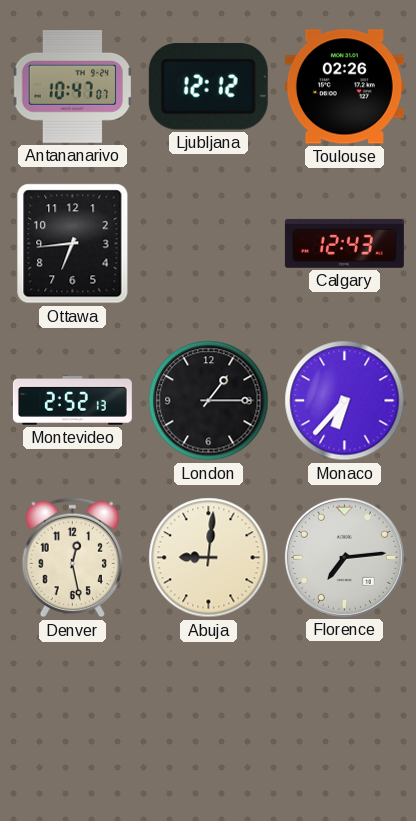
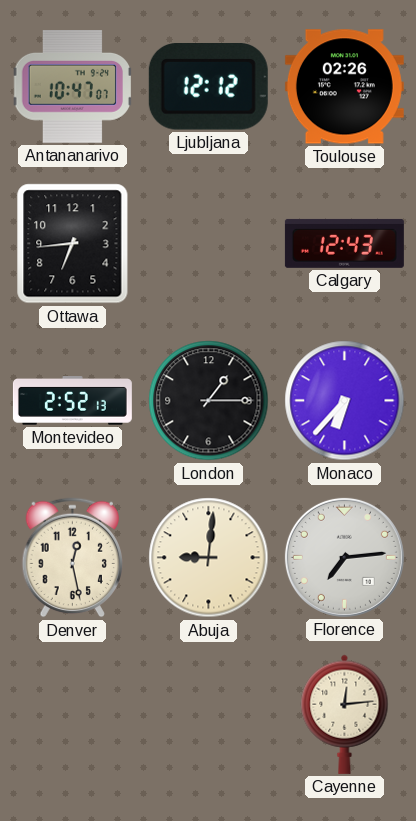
Cayenne: none -> 12:14 (345, 714)
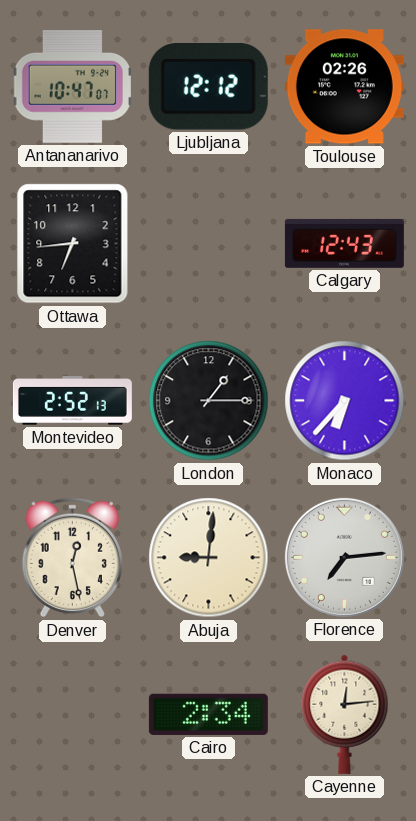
Cairo: none -> 2:34 (208, 714)
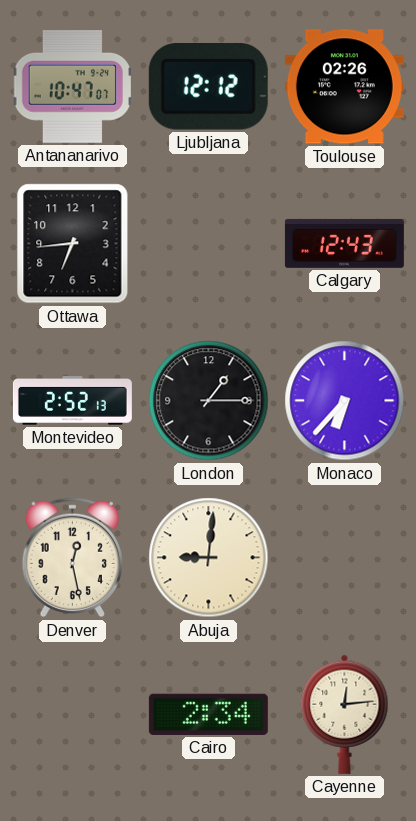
Florence: 7:14 -> none (344, 557)
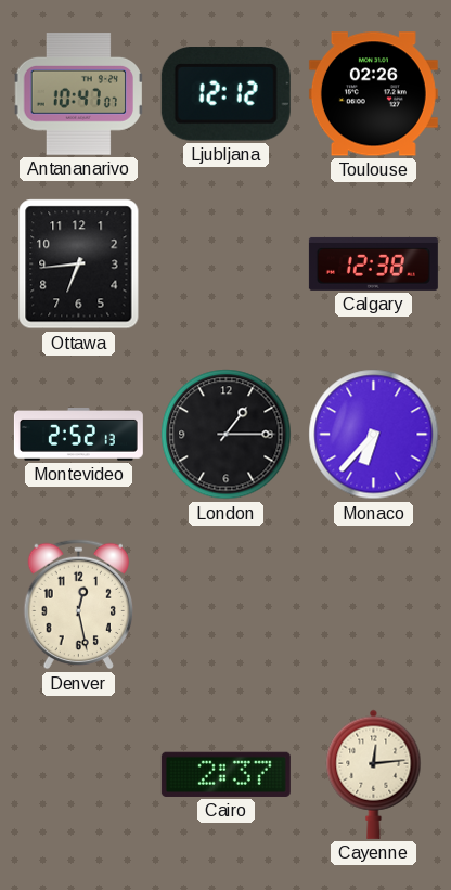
Calgary: 12:43 -> 12:38 (373, 263)
Abuja: 9:01 -> none (209, 558)
Cairo: 2:34 -> 2:37 (225, 774)
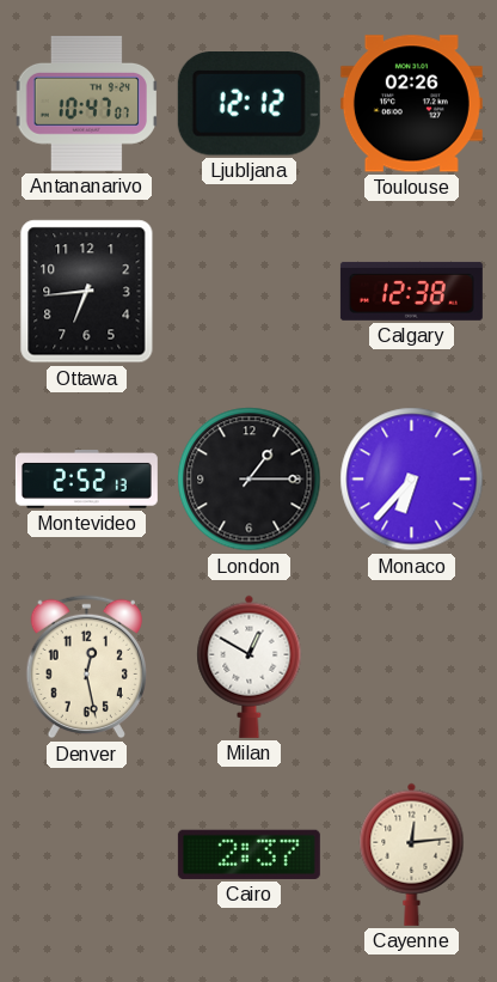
Milan: none -> 12:50 (250, 666)
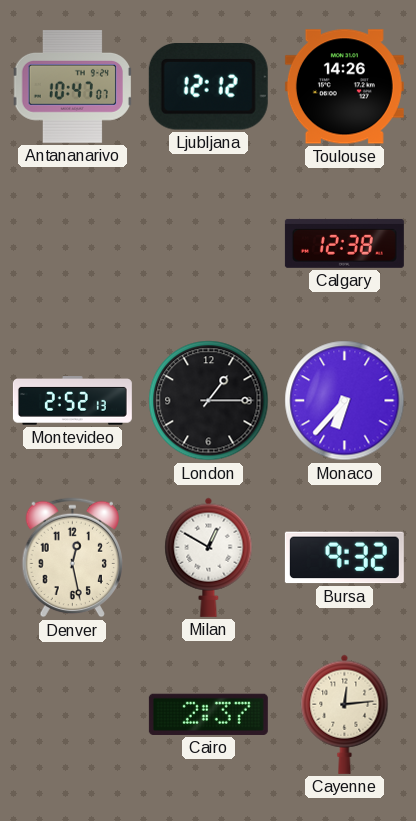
Toulouse: 02:26 -> 14:26 (344, 87)
Ottawa: 6:44 -> none (87, 292)
Bursa: none -> 9:32 (344, 558)
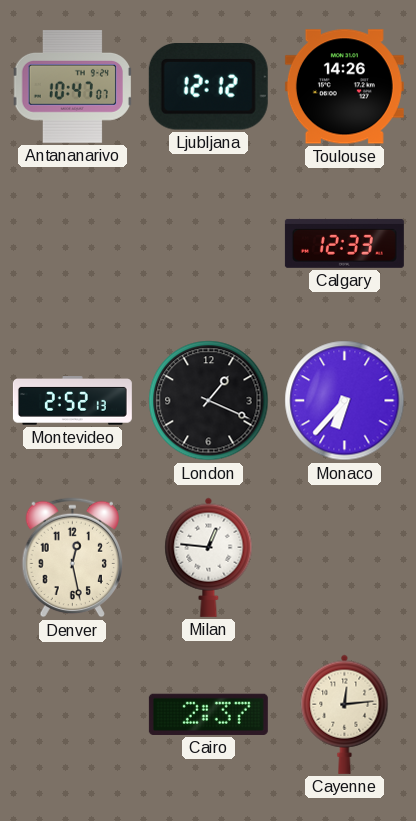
Calgary: 12:38 -> 12:33 (344, 243)
London: 1:15 -> 1:19 (209, 401)
Milan: 12:50 -> 12:46 (209, 557)
Bursa: 9:32 -> none (344, 558)
